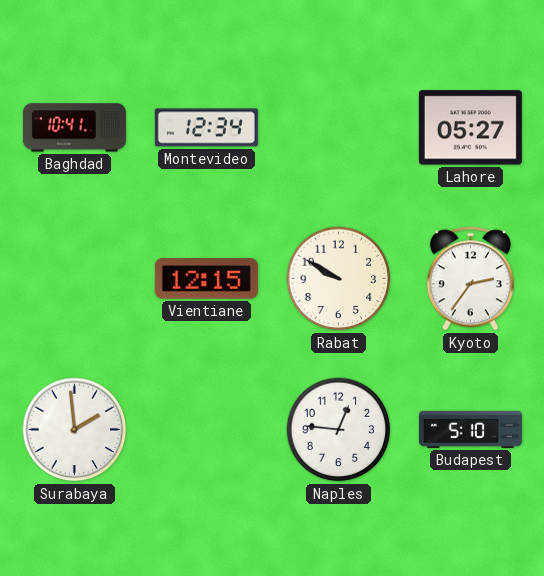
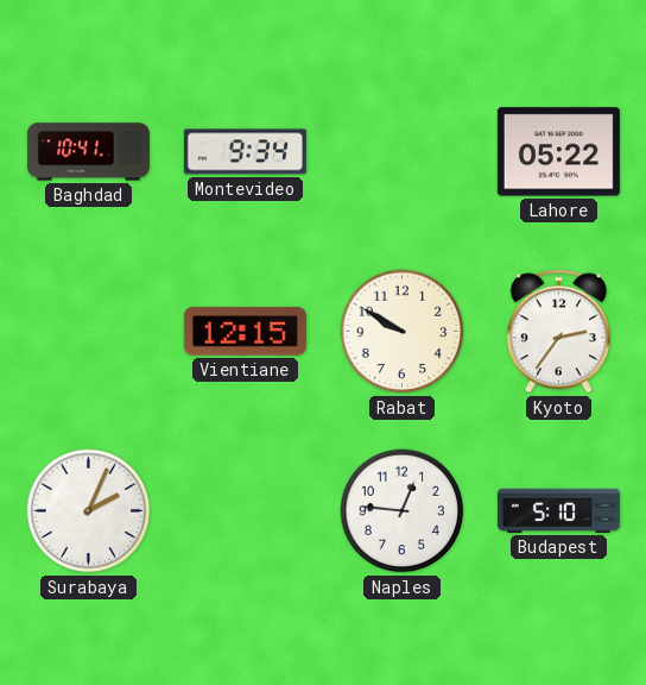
Montevideo: 12:34 -> 9:34 (245, 152)
Lahore: 05:27 -> 05:22 (558, 152)
Surabaya: 1:59 -> 2:04 (89, 511)
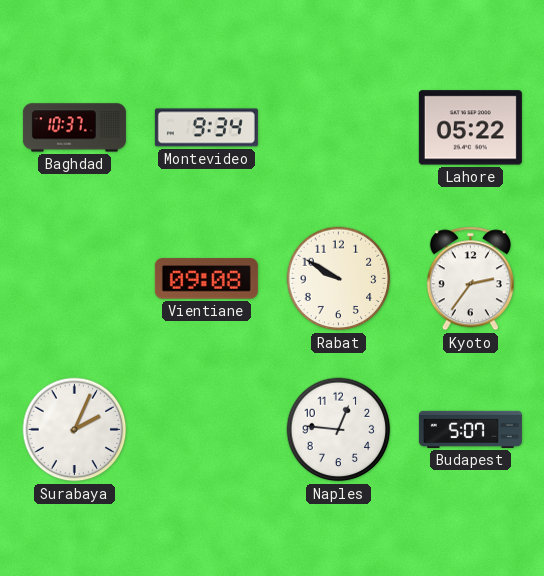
Baghdad: 10:41 -> 10:37 (74, 128)
Vientiane: 12:15 -> 09:08 (206, 279)
Budapest: 5:10 -> 5:07 (470, 429)
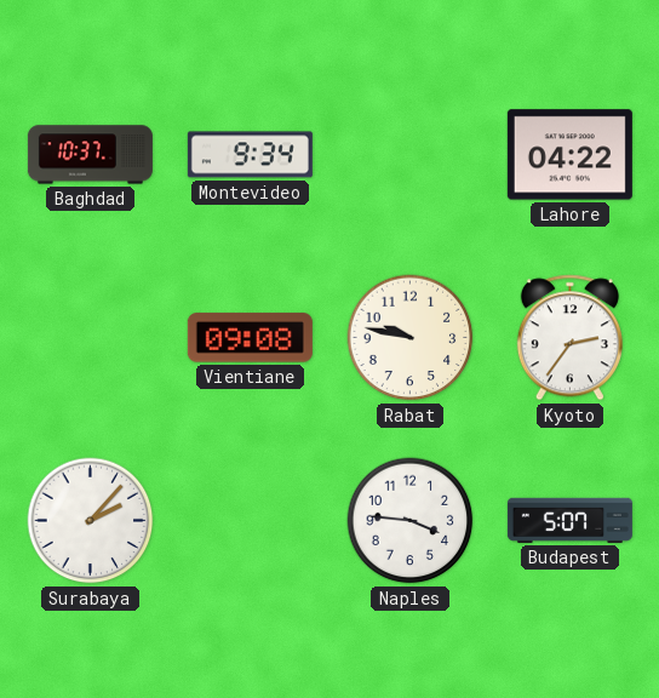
Lahore: 05:22 -> 04:22 (569, 155)
Rabat: 9:50 -> 9:47 (411, 338)
Surabaya: 2:04 -> 2:07 (91, 521)
Naples: 12:46 -> 3:46 (411, 521)
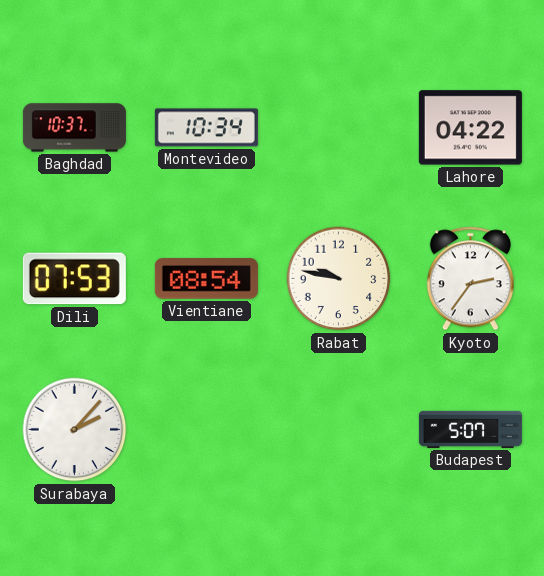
Montevideo: 9:34 -> 10:34 (206, 128)
Dili: none -> 07:53 (74, 279)
Vientiane: 09:08 -> 08:54 (206, 279)
Naples: 3:46 -> none (411, 521)
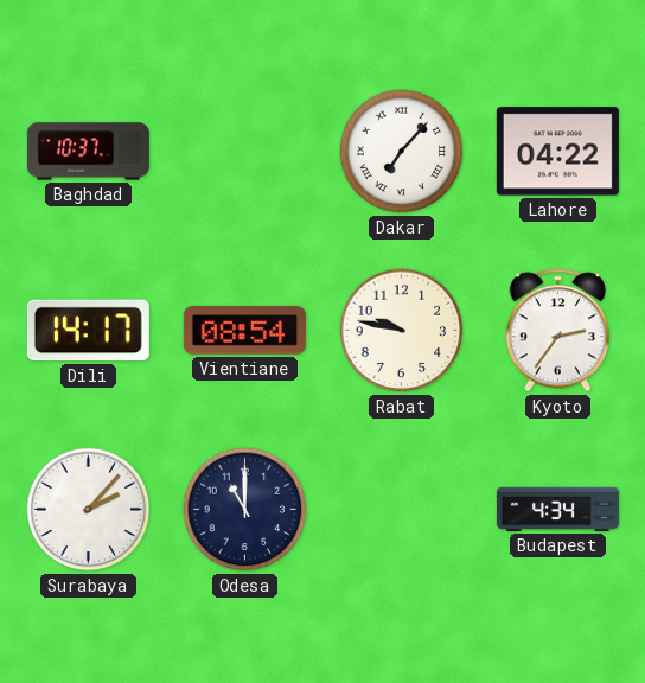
Montevideo: 10:34 -> none (206, 128)
Dakar: none -> 7:07 (402, 152)
Dili: 07:53 -> 14:17 (88, 331)
Odesa: none -> 11:00 (245, 510)
Budapest: 5:07 -> 4:34 (557, 509)
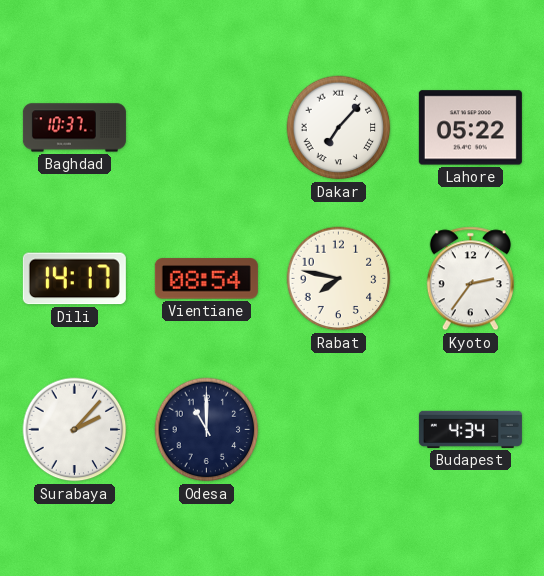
Lahore: 04:22 -> 05:22 (470, 128)
Rabat: 9:47 -> 7:47 (339, 279)
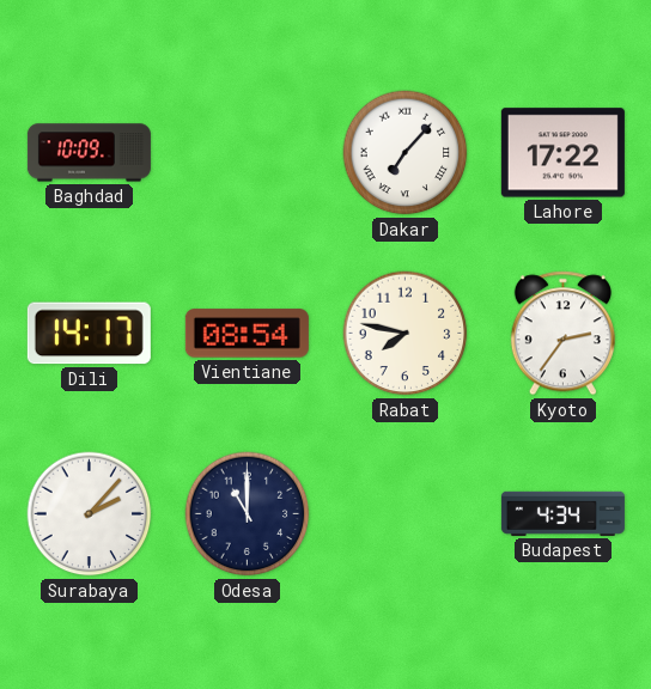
Baghdad: 10:37 -> 10:09 (89, 153)
Lahore: 05:22 -> 17:22 (562, 153)
